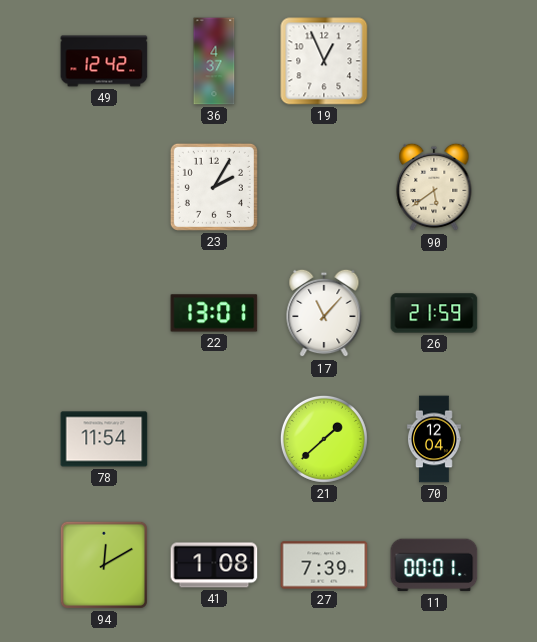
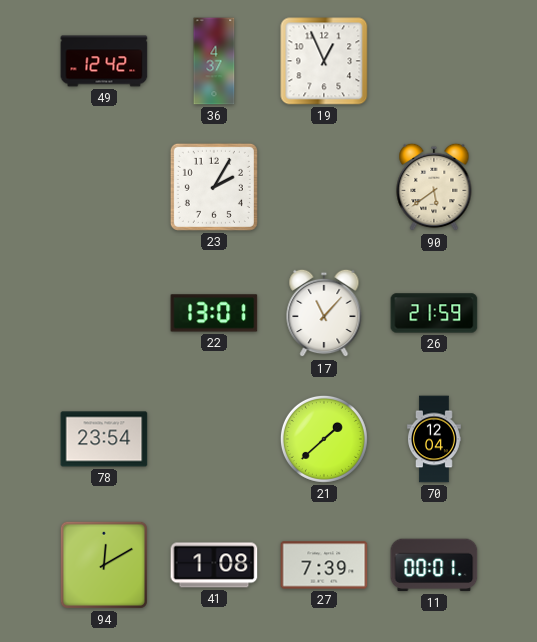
78: 11:54 -> 23:54 (104, 439)
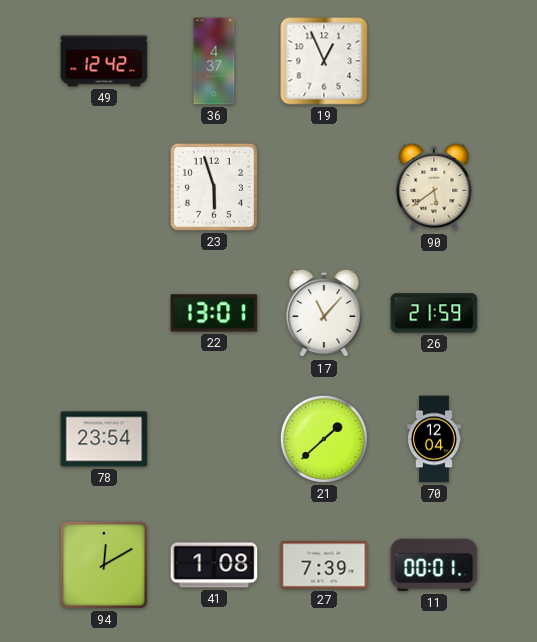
23: 2:05 -> 5:57 (214, 187)
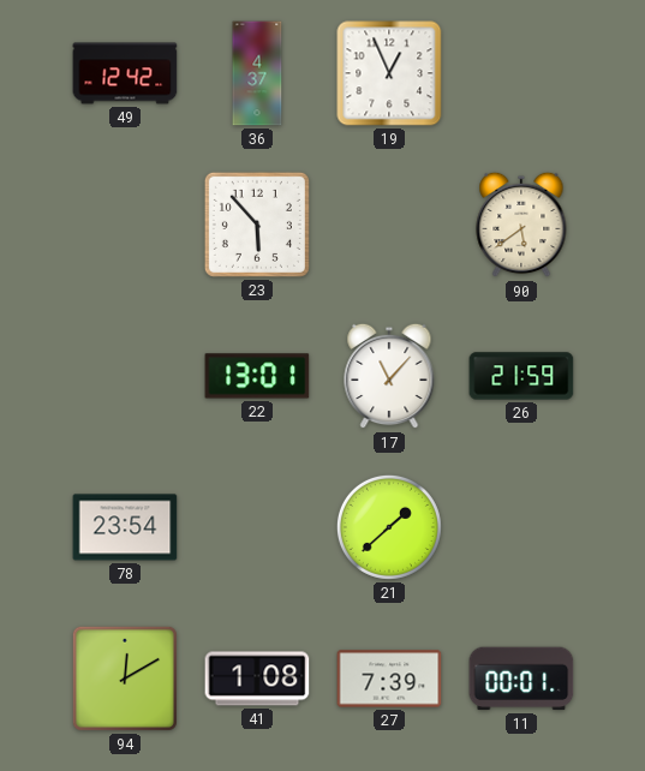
23: 5:57 -> 5:53 (257, 225)
70: 12:04 -> none (435, 439)
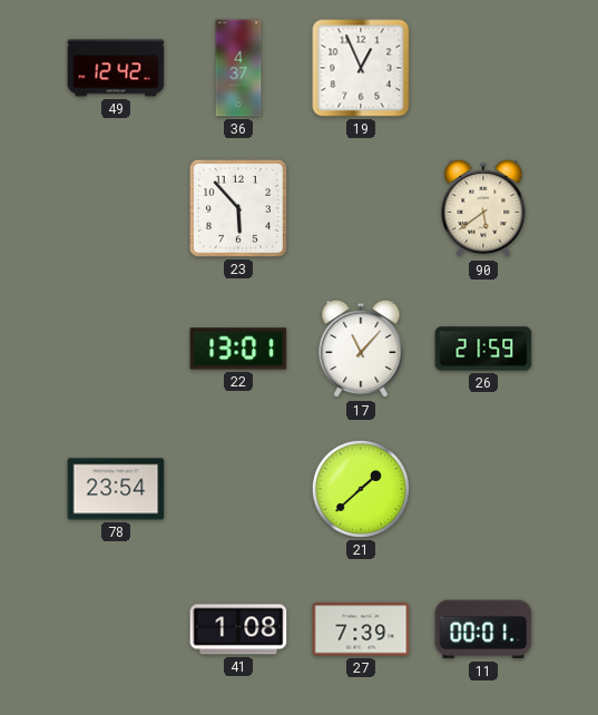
94: 12:10 -> none (125, 679)
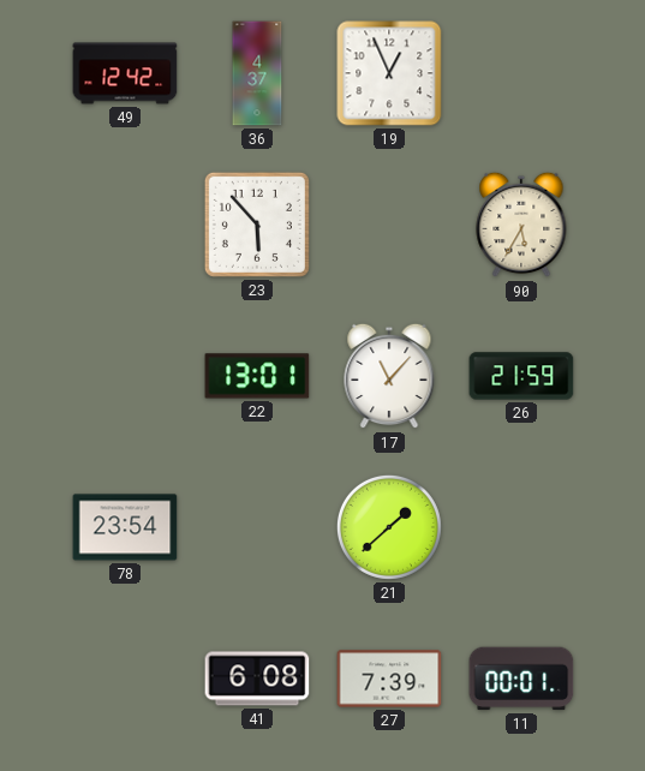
90: 5:39 -> 5:35 (521, 225)
41: 1:08 -> 6:08 (257, 679)
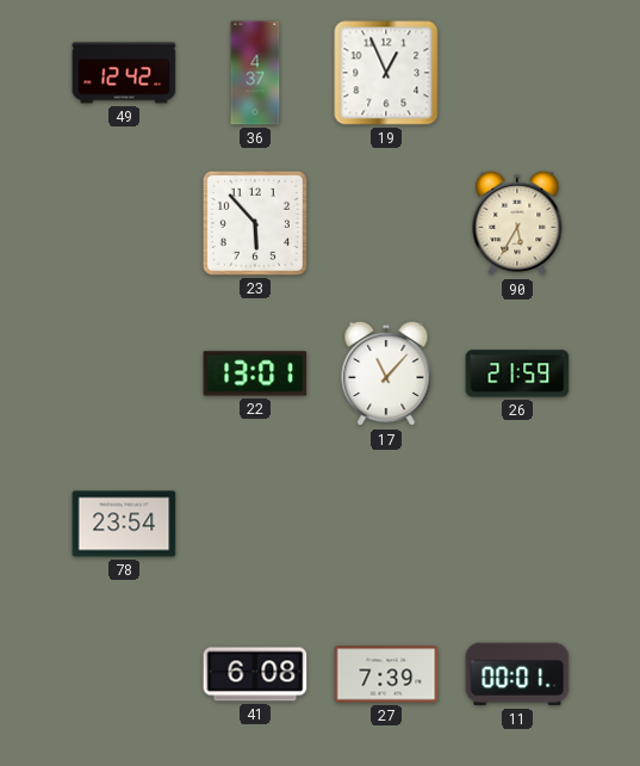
21: 1:38 -> none (389, 527)
